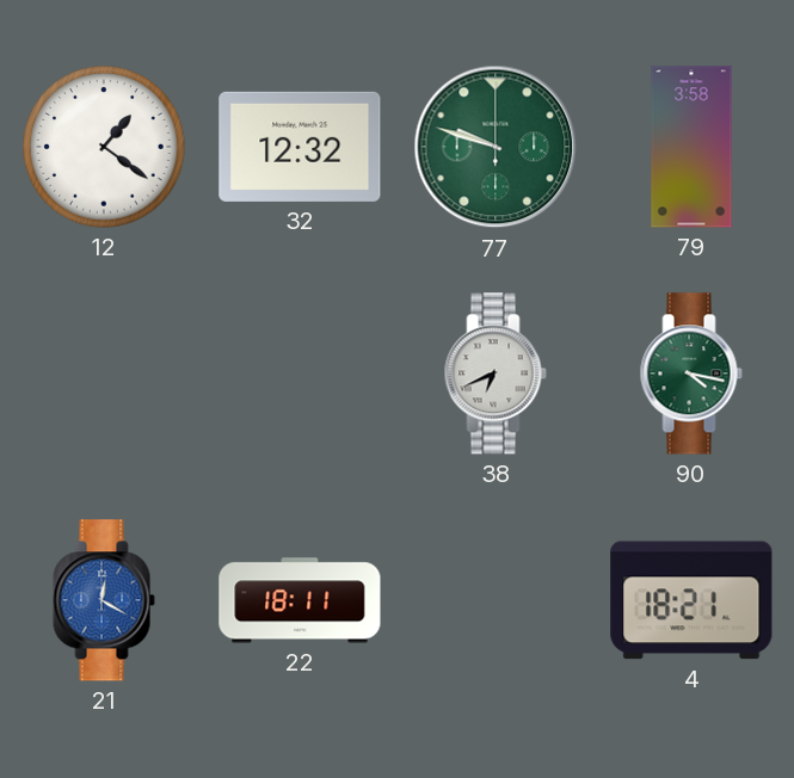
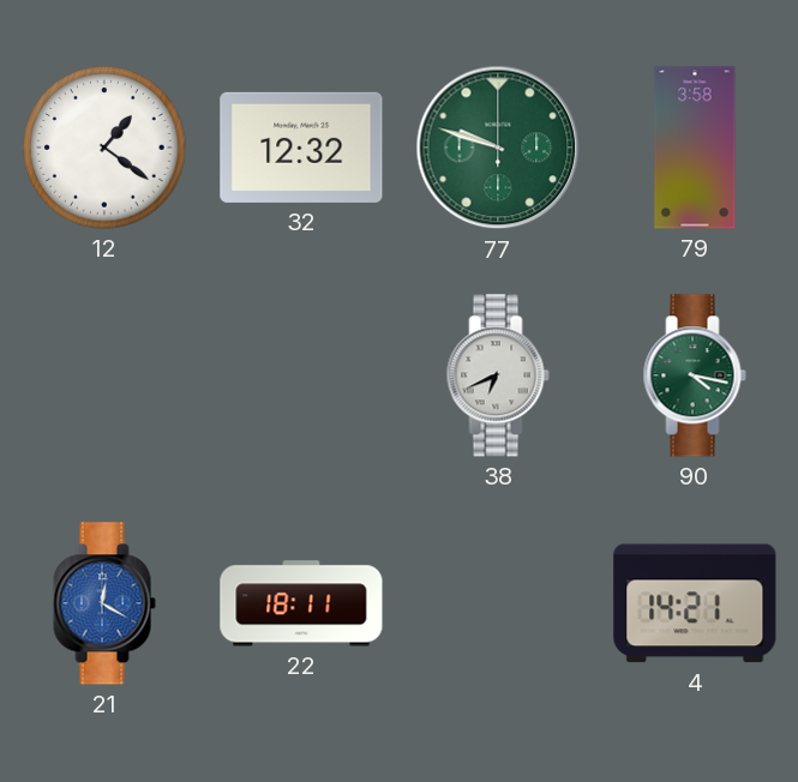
4: 18:21 -> 14:21 (695, 603)
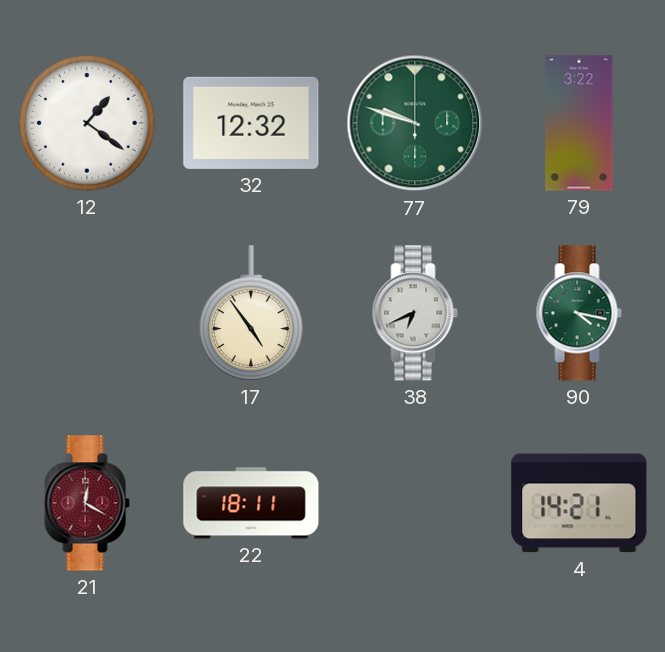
79: 3:58 -> 3:22 (579, 123)
17: none -> 4:54 (252, 313)
21 dial: blue -> burgundy (87, 503)
